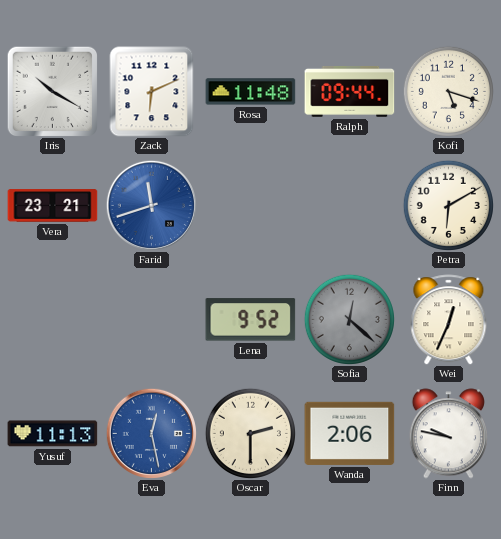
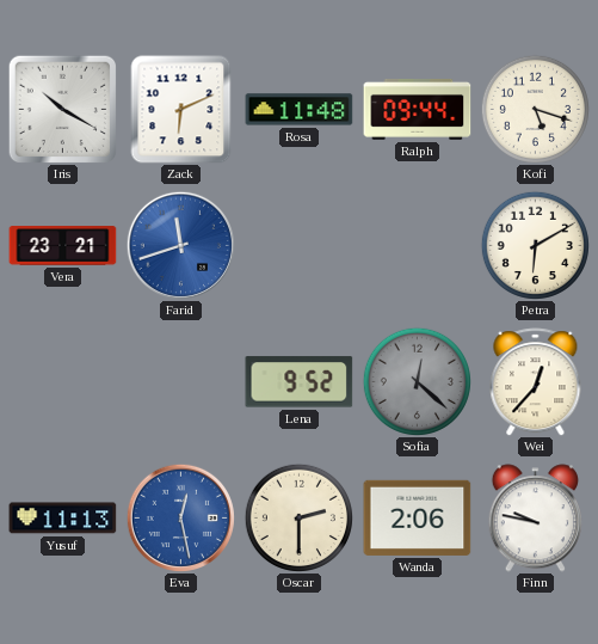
Wei: 12:34 -> 12:37 (536, 382)
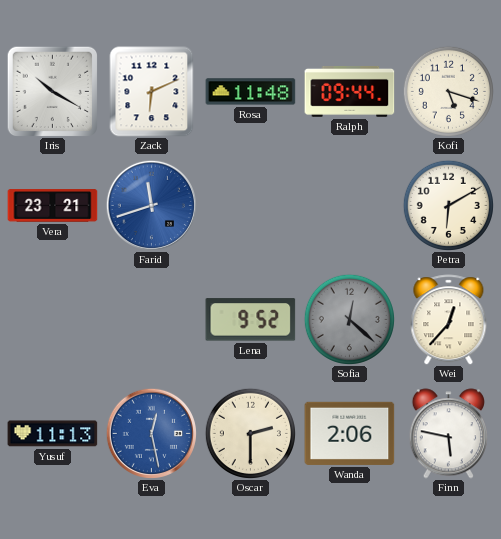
Finn: 9:47 -> 5:47 (448, 434)
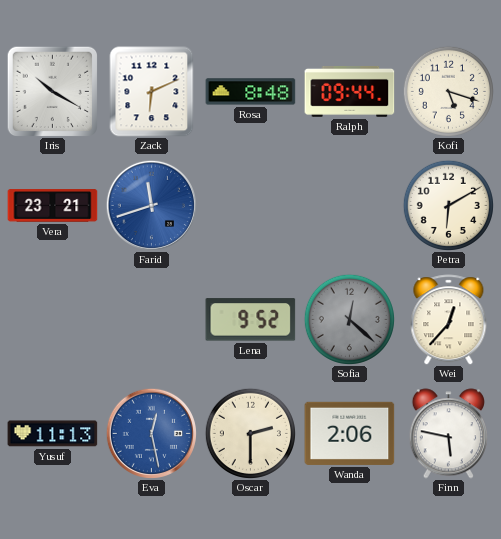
Rosa: 11:48 -> 8:48 (251, 92)
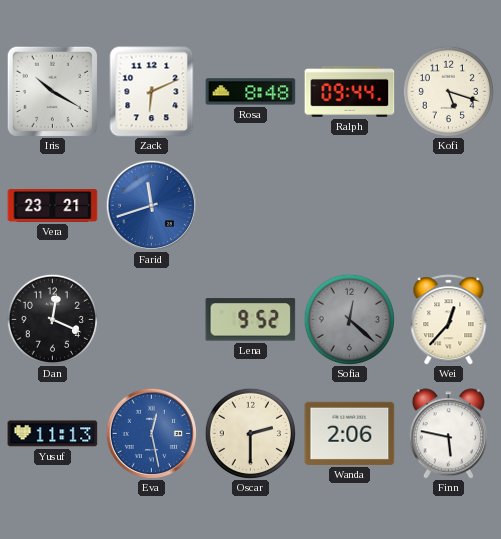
Petra: 6:10 -> none (448, 205)
Dan: none -> 12:19 (52, 319)
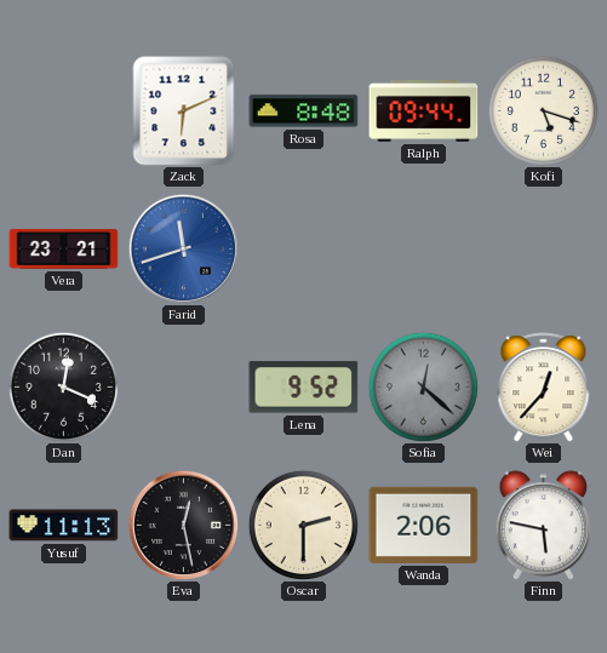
Iris: 10:20 -> none (52, 91)
Eva dial: blue -> black (183, 525)
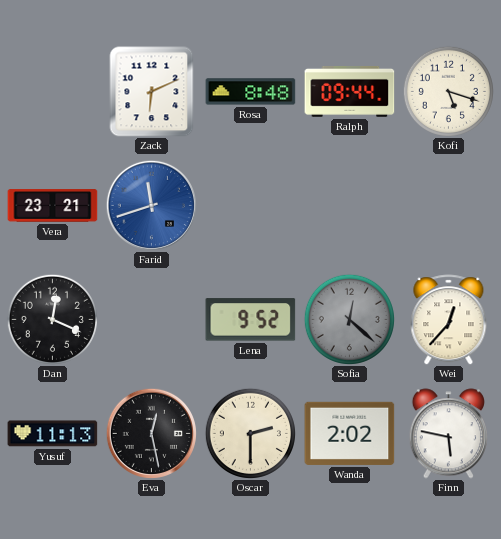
Wanda: 2:06 -> 2:02 (350, 433)
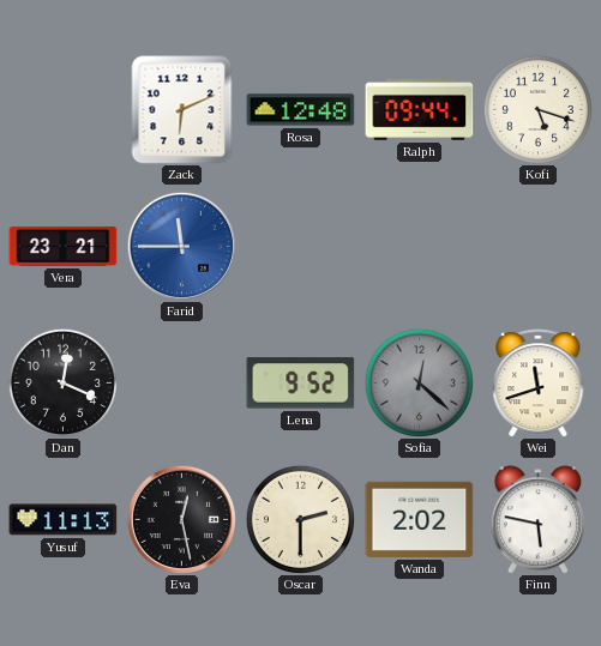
Rosa: 8:48 -> 12:48 (301, 110)
Farid: 11:42 -> 11:45 (181, 246)
Wei: 12:37 -> 11:42 (539, 384)
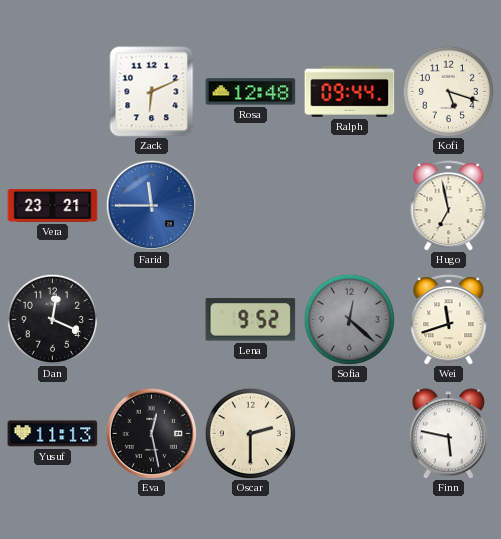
Hugo: none -> 6:58 (449, 206)
Wanda: 2:02 -> none (420, 519)
